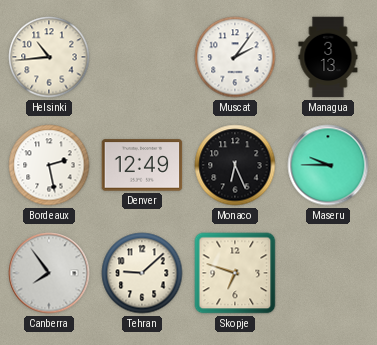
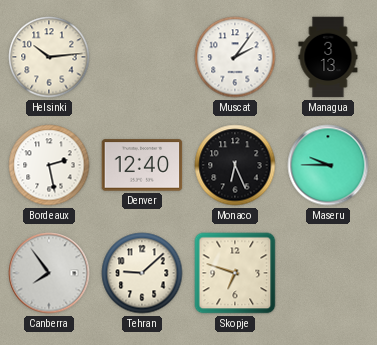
Helsinki: 10:44 -> 10:14 (49, 57)
Denver: 12:49 -> 12:40 (142, 165)
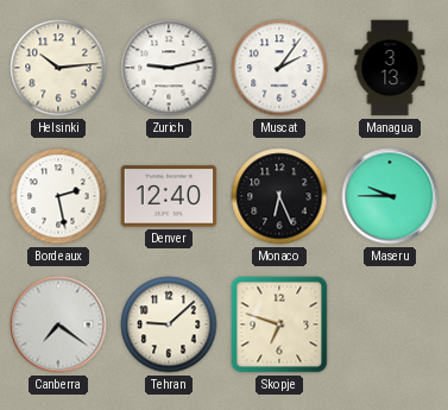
Zurich: none -> 9:13 (169, 68)
Canberra: 7:54 -> 7:21 (58, 324)
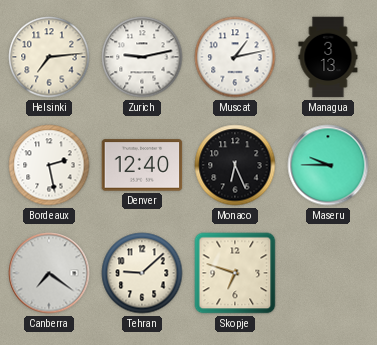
Helsinki: 10:14 -> 7:14 (49, 57)
Muscat: 2:06 -> 1:13 (235, 57)
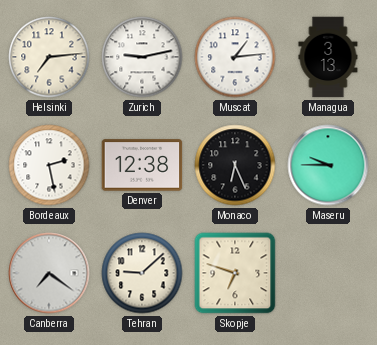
Muscat: 1:13 -> 1:14 (235, 57)
Denver: 12:40 -> 12:38 (142, 165)
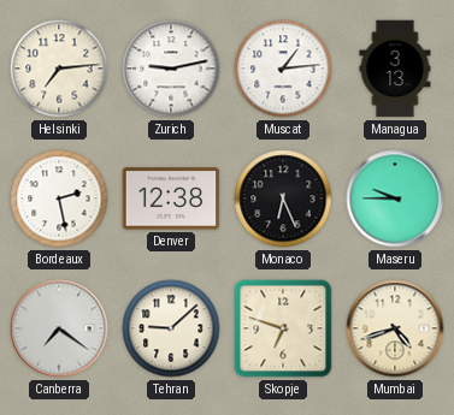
Mumbai: none -> 4:42 (395, 328)
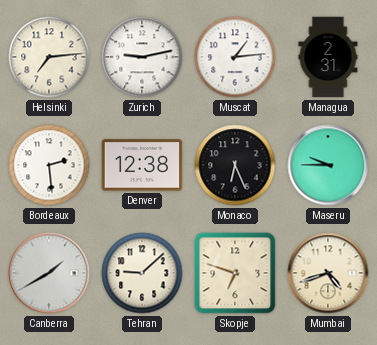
Managua: 3:13 -> 2:31 (328, 57)
Bordeaux: 2:28 -> 2:29 (49, 165)
Canberra: 7:21 -> 1:40 (49, 273)
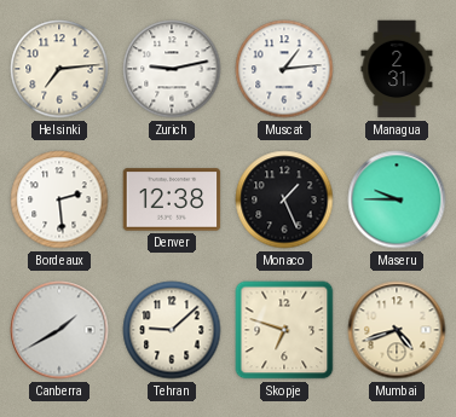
Monaco: 6:26 -> 1:26 (284, 199)
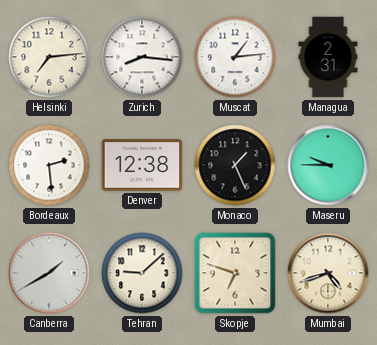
Zurich: 9:13 -> 8:16 (142, 57)
